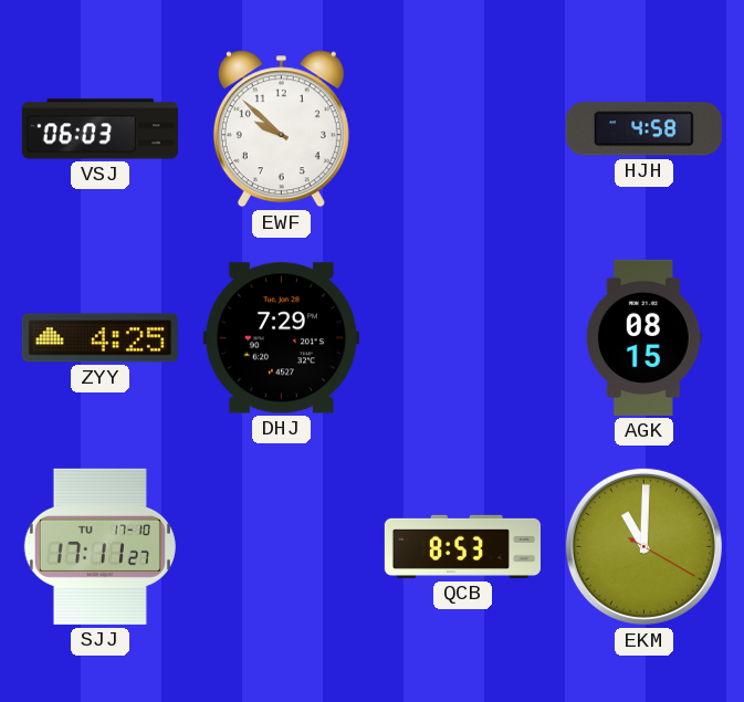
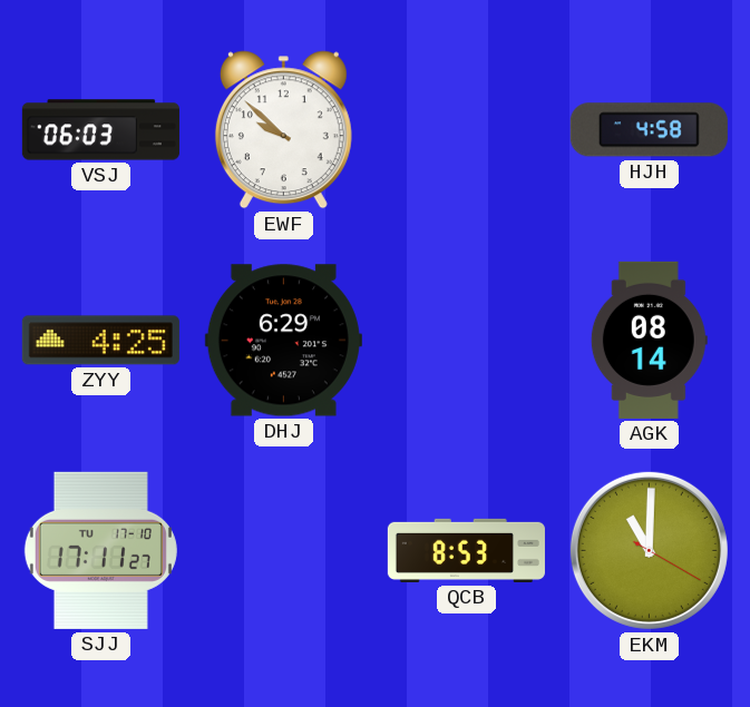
DHJ: 7:29 -> 6:29 (283, 341)
AGK: 08:15 -> 08:14 (649, 340)
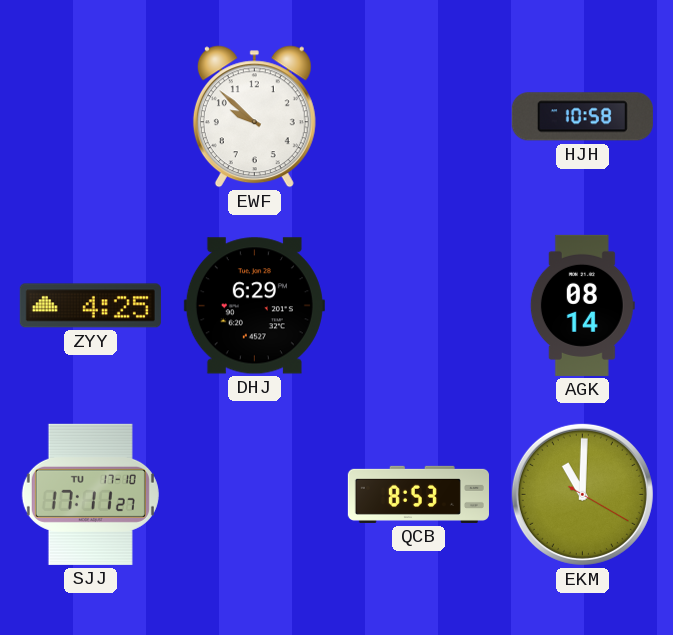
VSJ: 06:03 -> none (100, 130)
HJH: 4:58 -> 10:58 (582, 117)
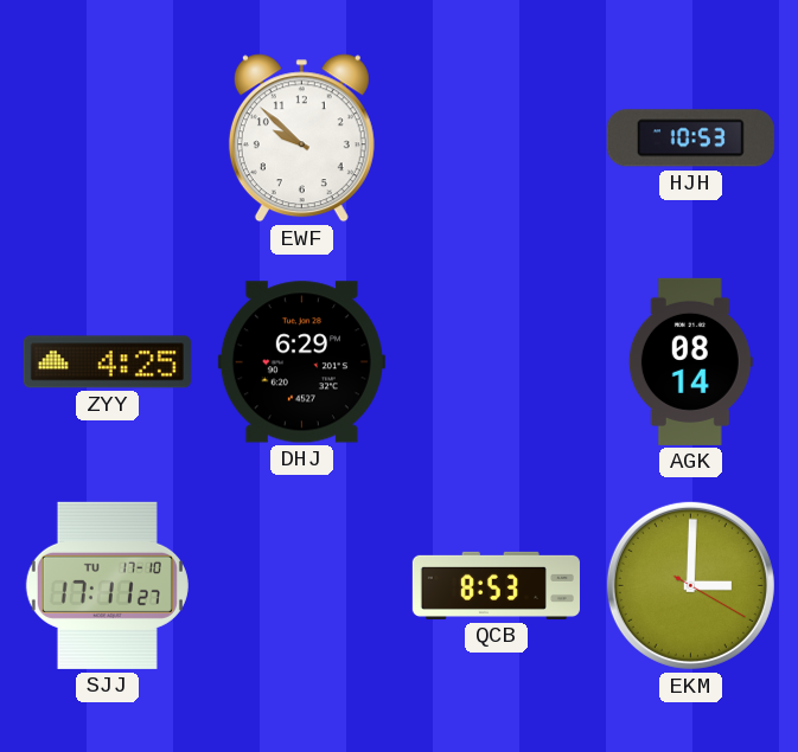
HJH: 10:58 -> 10:53 (690, 139)
EKM: 11:00 -> 3:00 (690, 585)
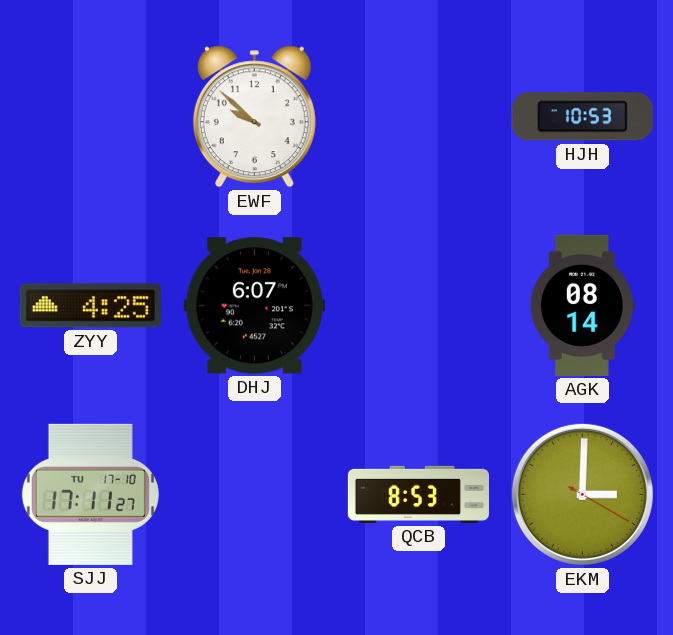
DHJ: 6:29 -> 6:07 (254, 306)
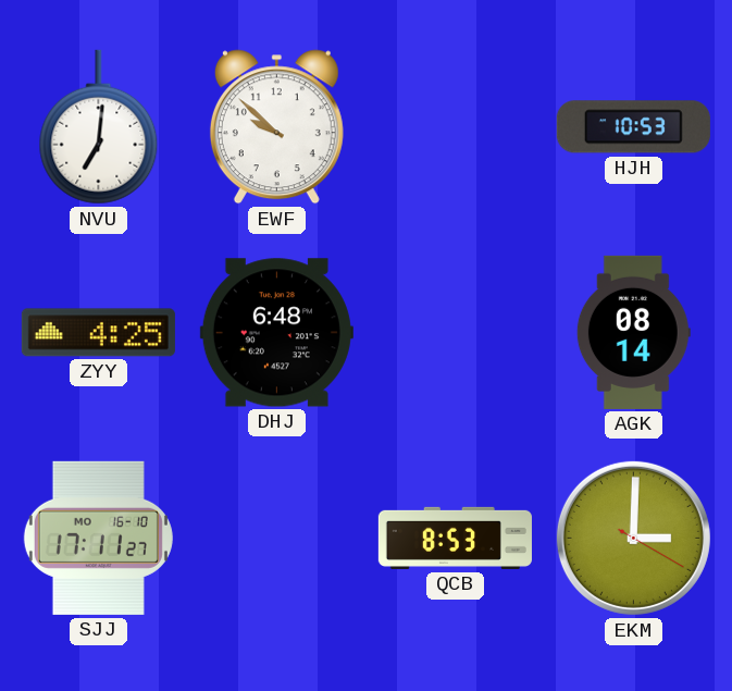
NVU: none -> 7:01 (99, 127)
DHJ: 6:07 -> 6:48 (276, 333)
SJJ date: TU 17-10 -> MO 16-10 (98, 538)
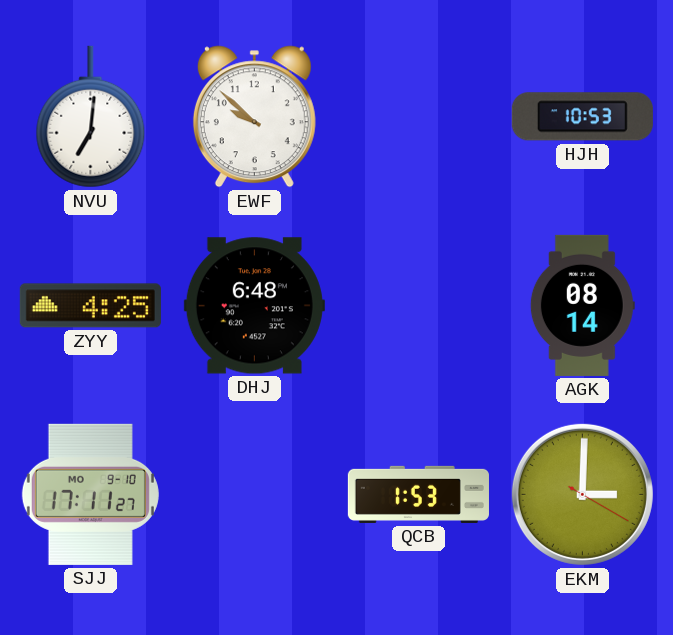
SJJ date: MO 16-10 -> MO 9-10 (90, 494)
QCB: 8:53 -> 1:53 (418, 494)
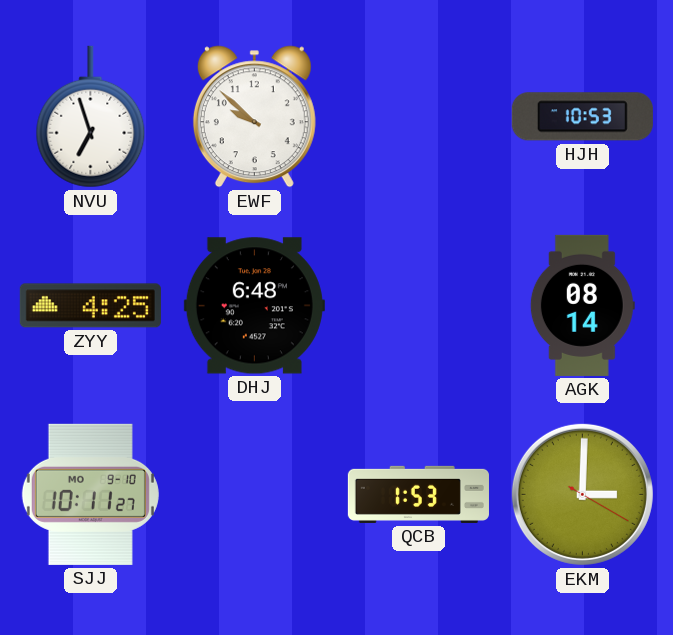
NVU: 7:01 -> 6:57 (91, 117)
SJJ: 17:11 -> 10:11 (90, 494)
